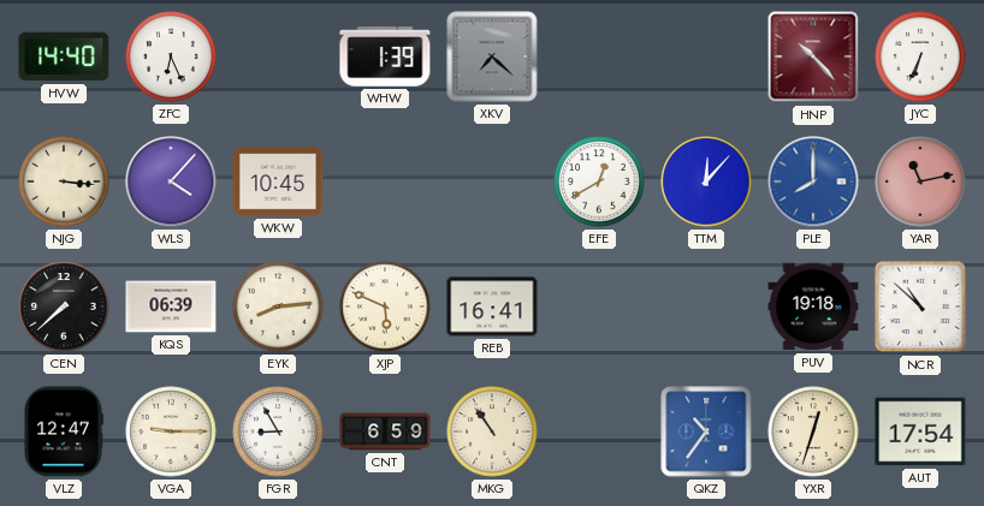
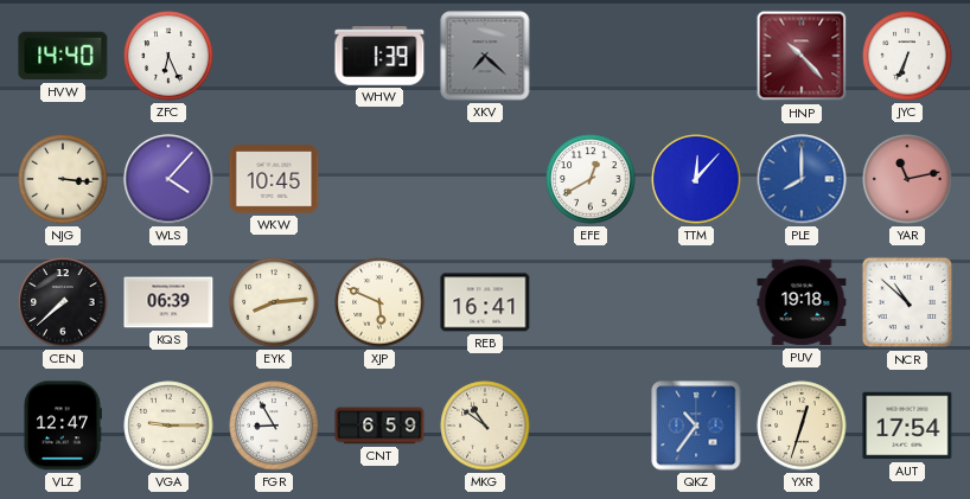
MKG: 10:54 -> 10:51 (485, 426)
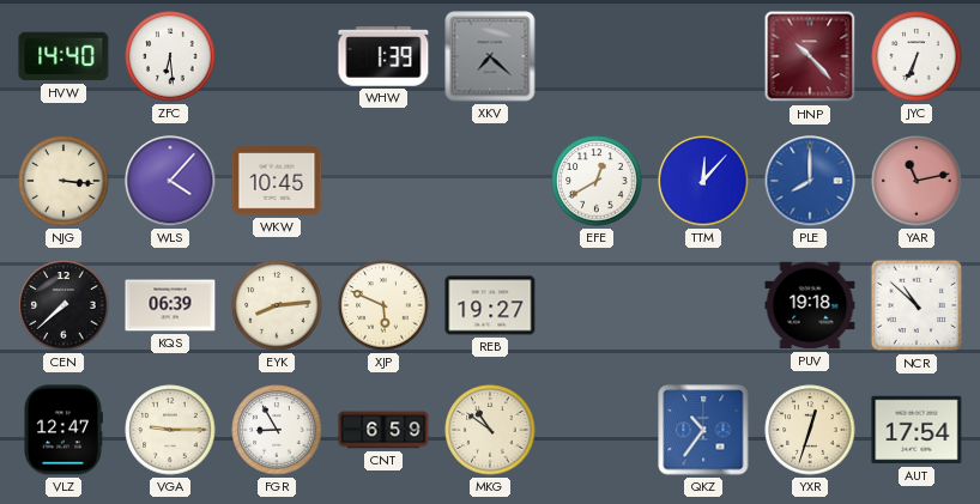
ZFC: 6:26 -> 6:29 (170, 56)
REB: 16:41 -> 19:27 (490, 305)
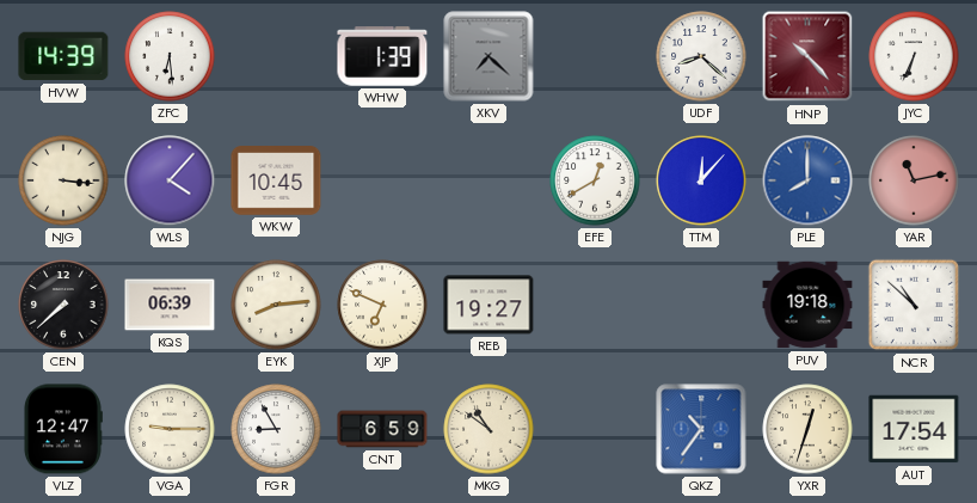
HVW: 14:40 -> 14:39 (63, 56)
UDF: none -> 8:22 (701, 56)
XJP: 5:49 -> 6:49 (382, 305)
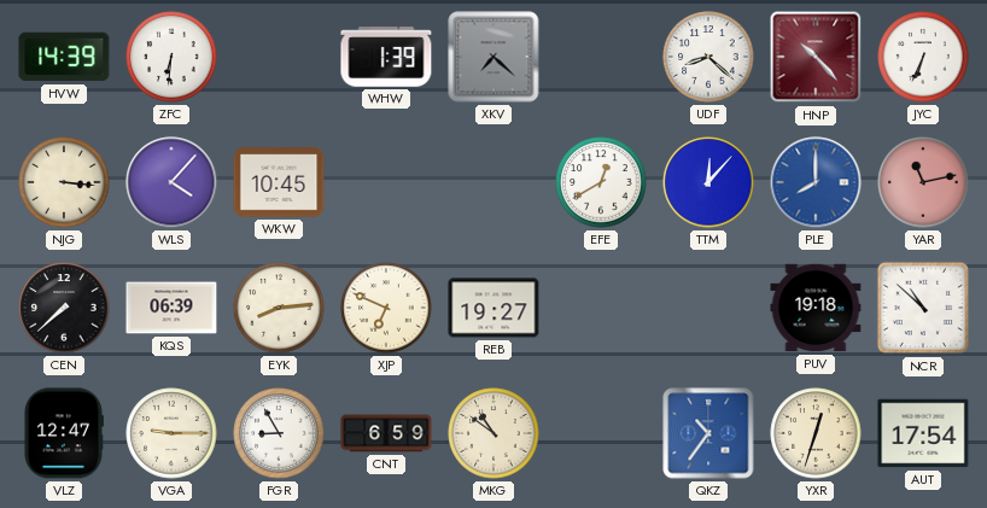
ZFC: 6:29 -> 6:31 (171, 57)
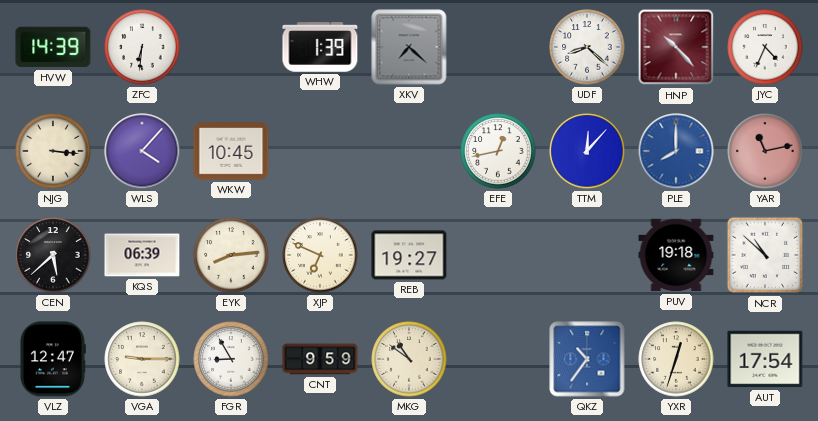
JYC: 6:34 -> 4:34 (765, 47)
EFE: 12:40 -> 12:43 (498, 151)
CEN: 7:38 -> 5:38 (53, 255)
CNT: 6:59 -> 9:59 (320, 359)
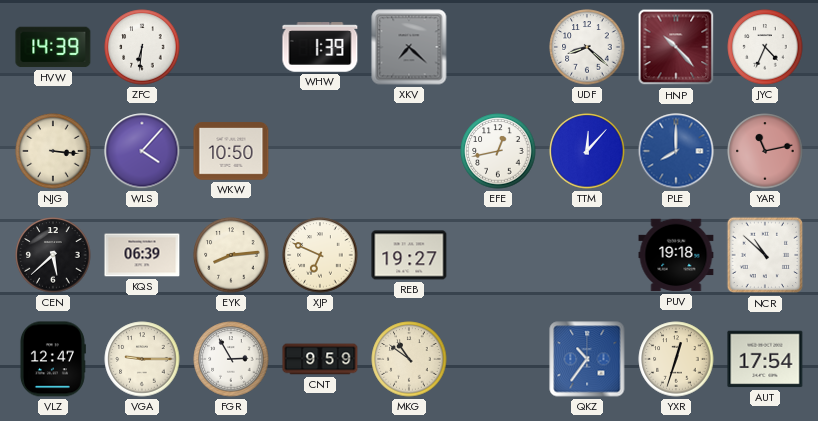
WKW: 10:45 -> 10:50 (231, 151)
FGR: 8:55 -> 2:55 (231, 359)
